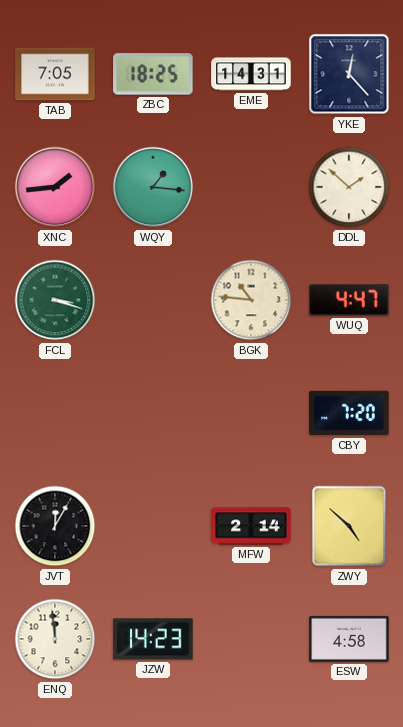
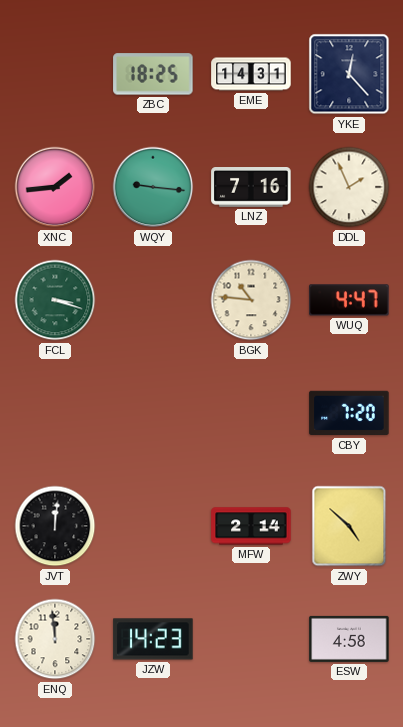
TAB: 7:05 -> none (55, 74)
WQY: 1:16 -> 9:16 (153, 187)
LNZ: none -> 7:16 (251, 188)
DDL: 1:52 -> 1:56 (349, 187)
JVT: 12:05 -> 12:01 (55, 526)
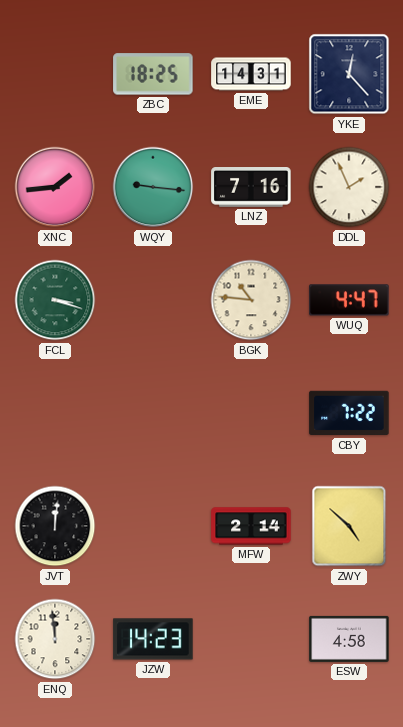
CBY: 7:20 -> 7:22 (349, 413)
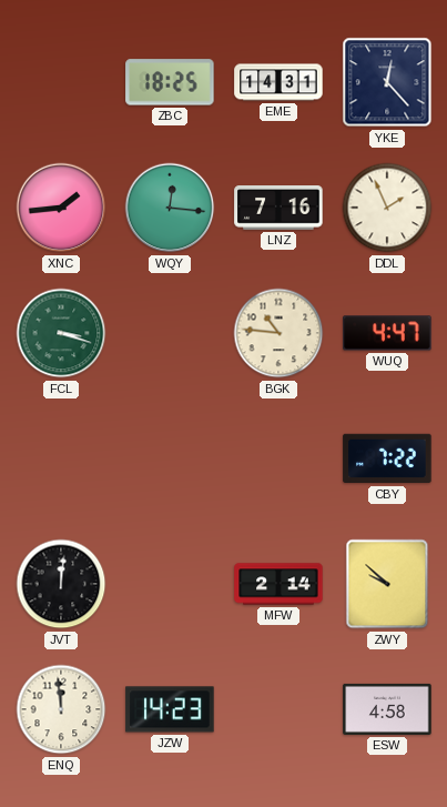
WQY: 9:16 -> 12:16 (170, 208)
ZWY: 4:52 -> 9:52 (387, 584)
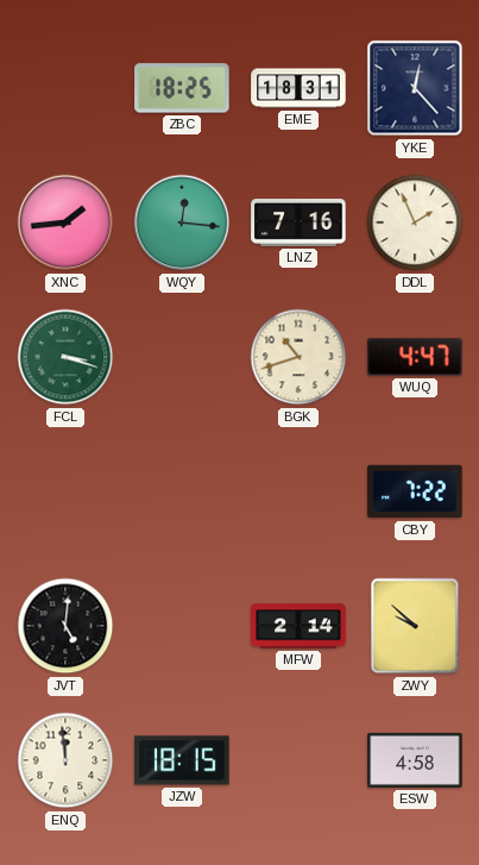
EME: 14:31 -> 18:31 (298, 88)
BGK: 10:46 -> 10:42 (298, 357)
JVT: 12:01 -> 5:01 (65, 626)
JZW: 14:23 -> 18:15 (182, 760)
